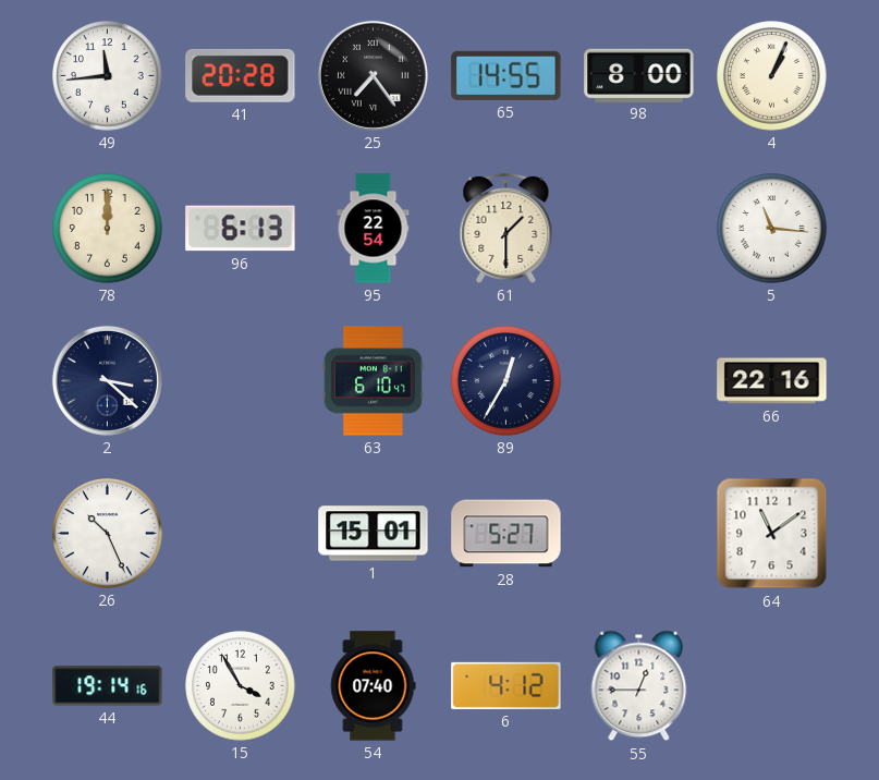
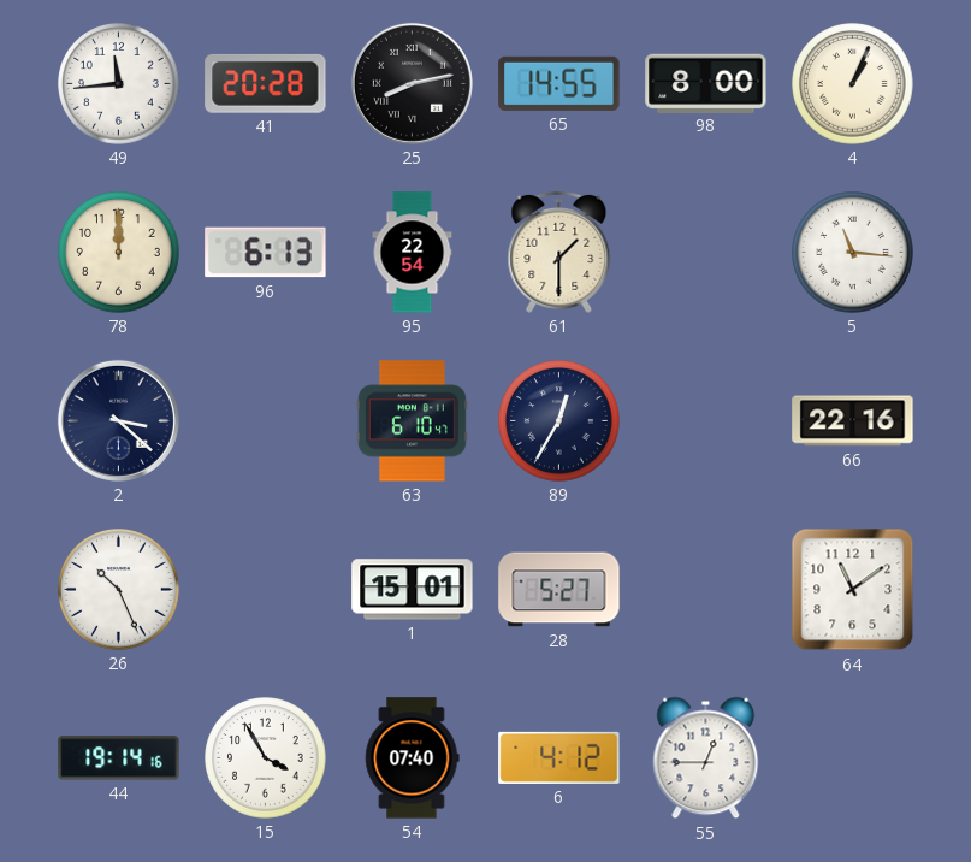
25: 7:24 -> 8:13 (412, 83)
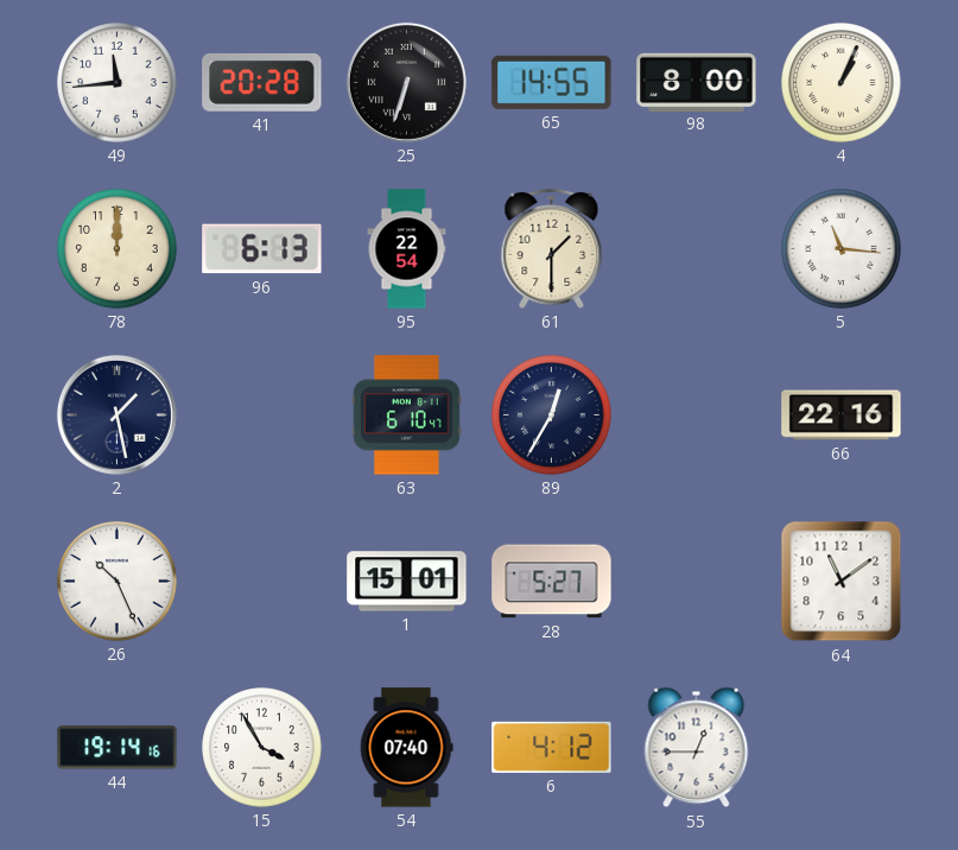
25: 8:13 -> 6:33 (406, 82)
2: 3:22 -> 1:28 (116, 414)
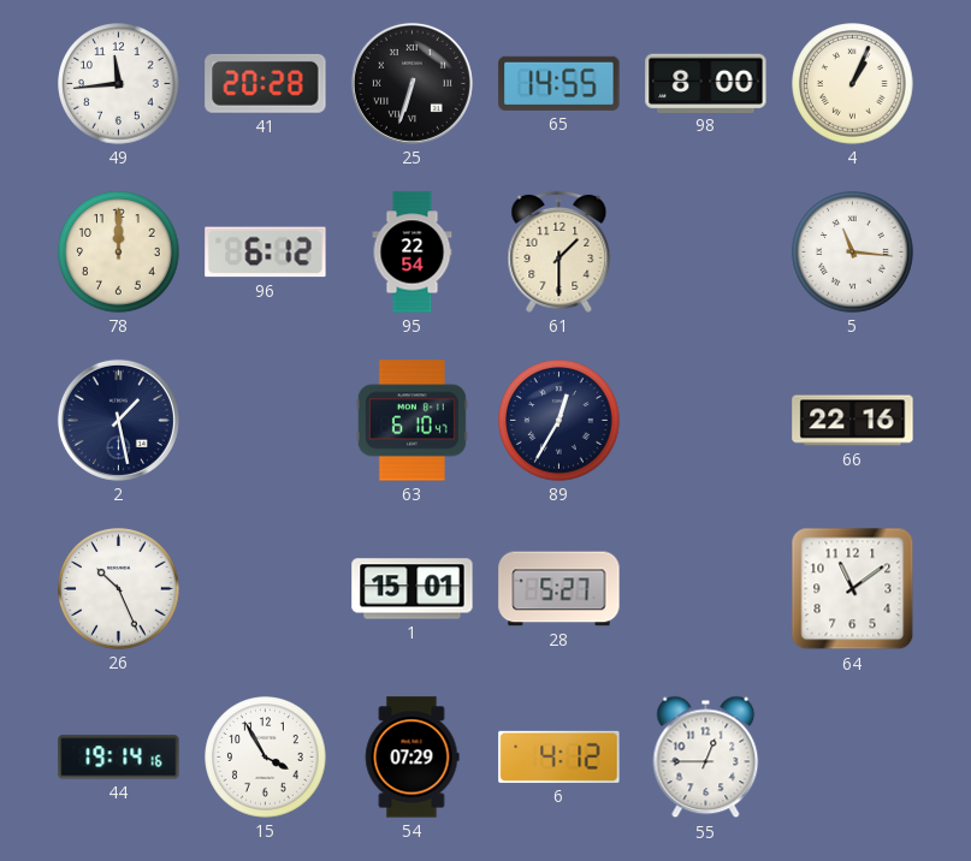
96: 6:13 -> 6:12 (266, 253)
54: 07:40 -> 07:29 (412, 758)
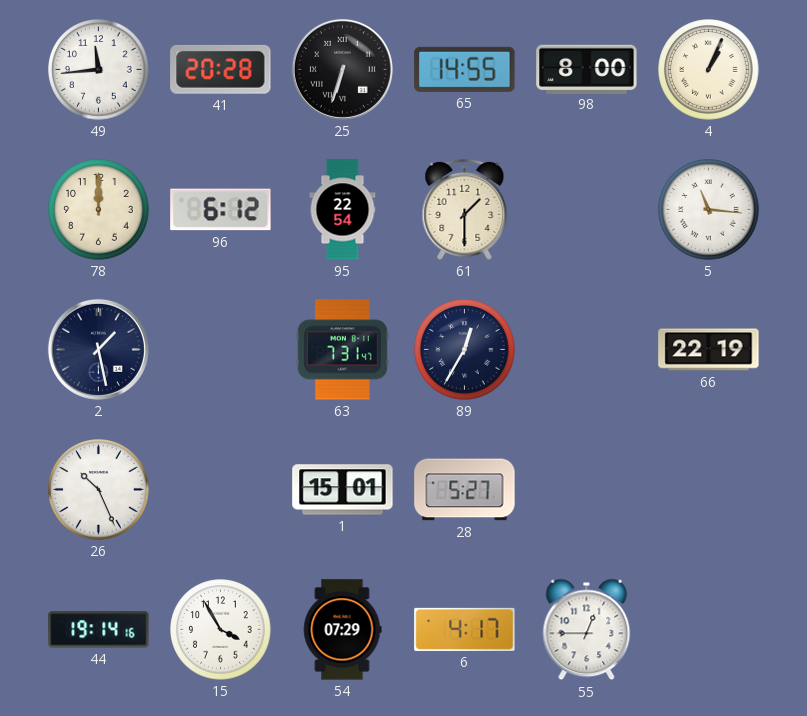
63: 6:10 -> 7:31 (342, 350)
66: 22:16 -> 22:19 (709, 350)
64: 11:09 -> none (853, 589)
6: 4:12 -> 4:17 (465, 629)
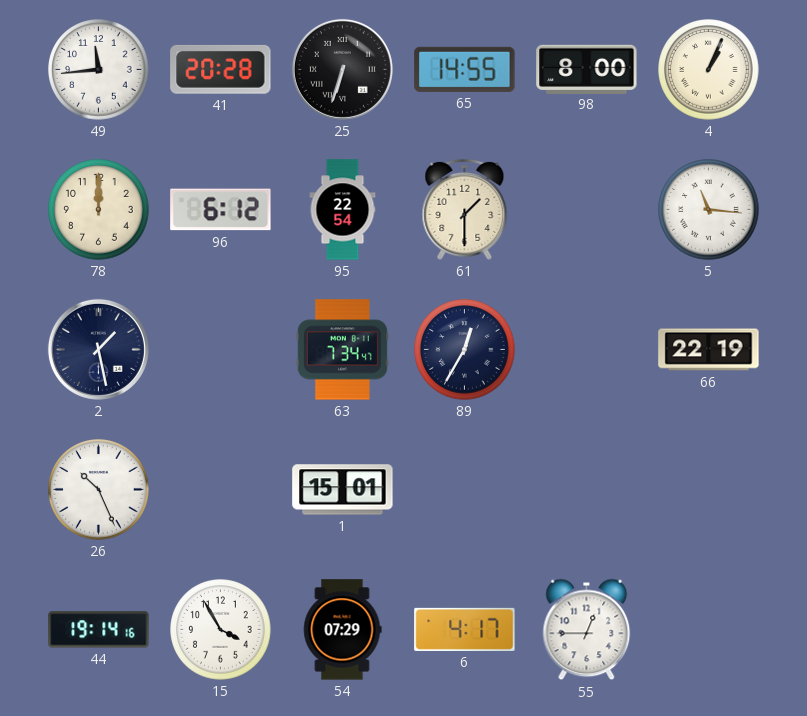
63: 7:31 -> 7:34 (342, 350)
28: 5:27 -> none (465, 490)
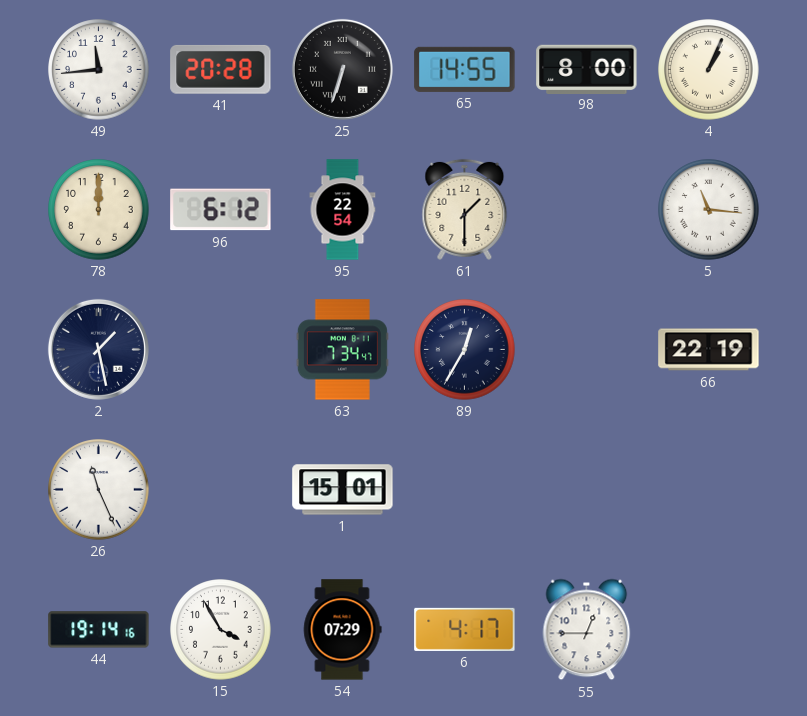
26: 10:26 -> 11:26 (99, 490)
